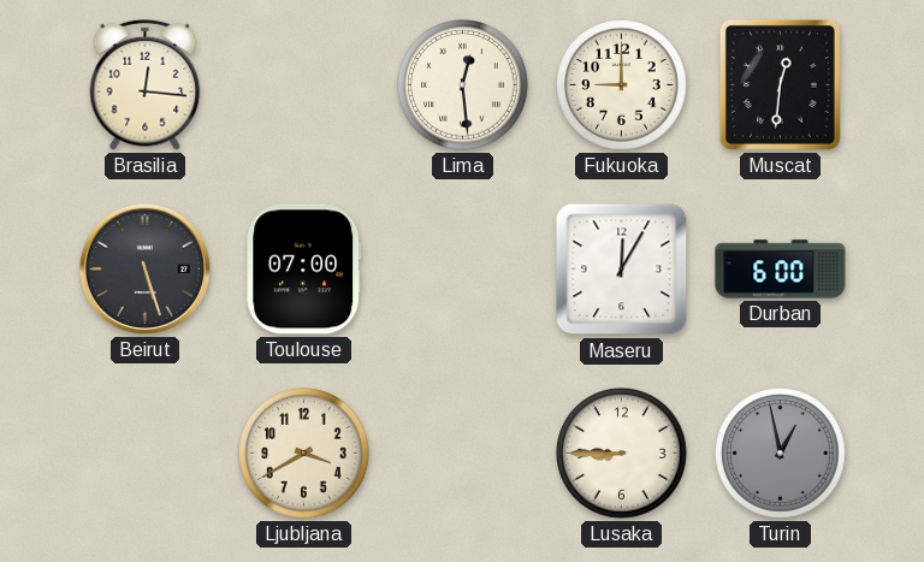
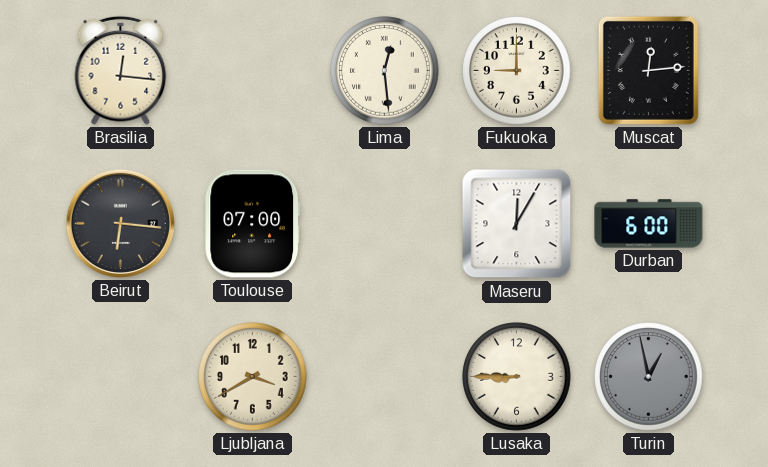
Muscat: 12:31 -> 12:14 (648, 70)
Beirut: 5:27 -> 6:16 (120, 223)
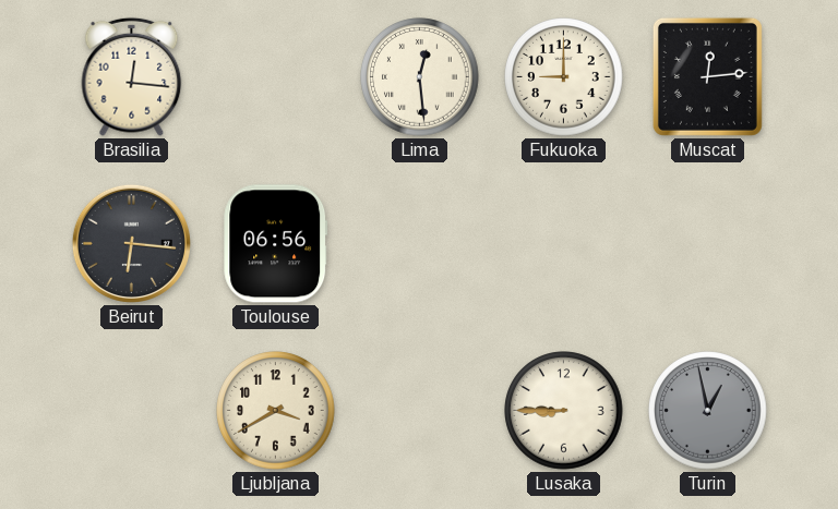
Toulouse: 07:00 -> 06:56 (276, 244)
Maseru: 12:05 -> none (517, 224)
Durban: 6:00 -> none (649, 224)
